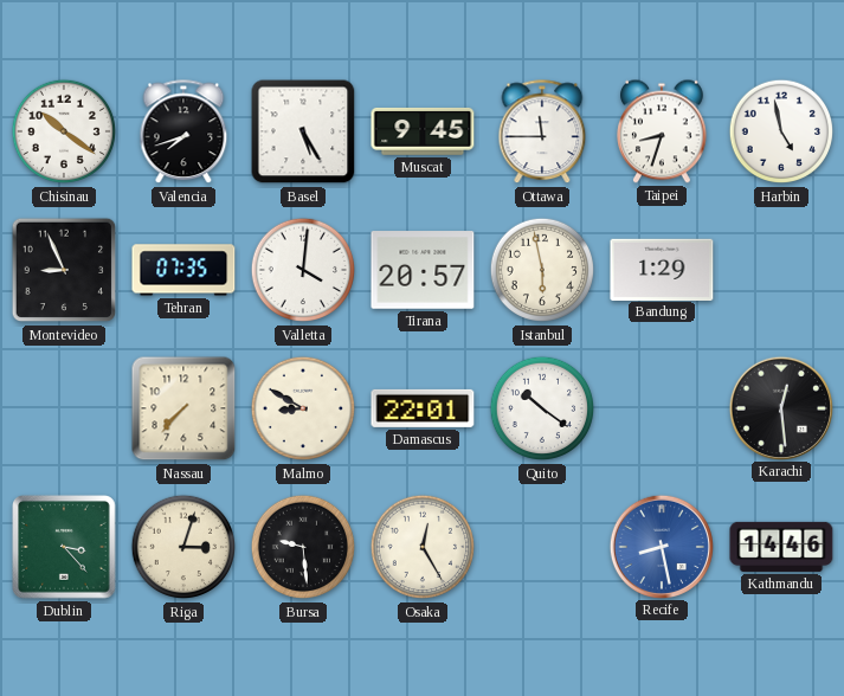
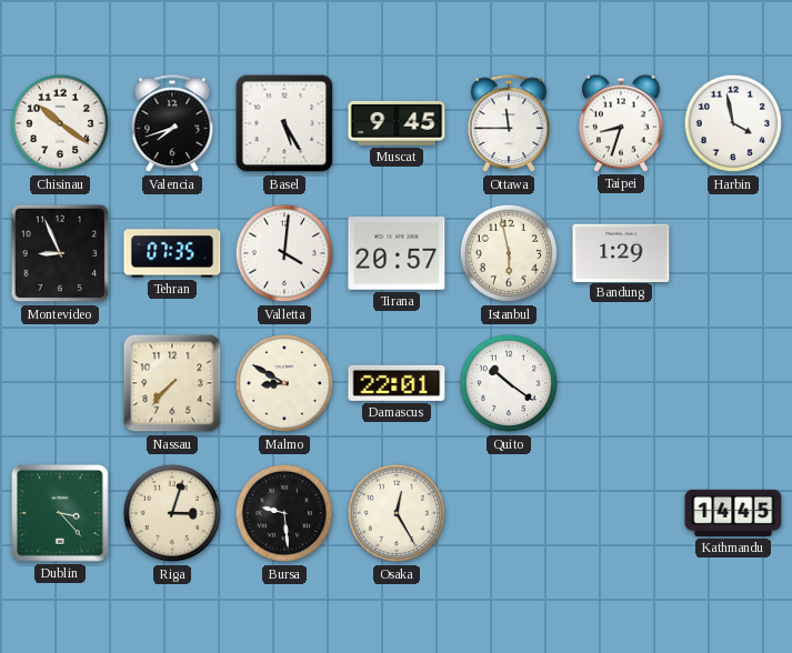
Harbin: 4:58 -> 3:58 (733, 123)
Karachi: 12:29 -> none (780, 407)
Recife: 8:28 -> none (661, 546)
Kathmandu: 14:46 -> 14:45 (733, 513)
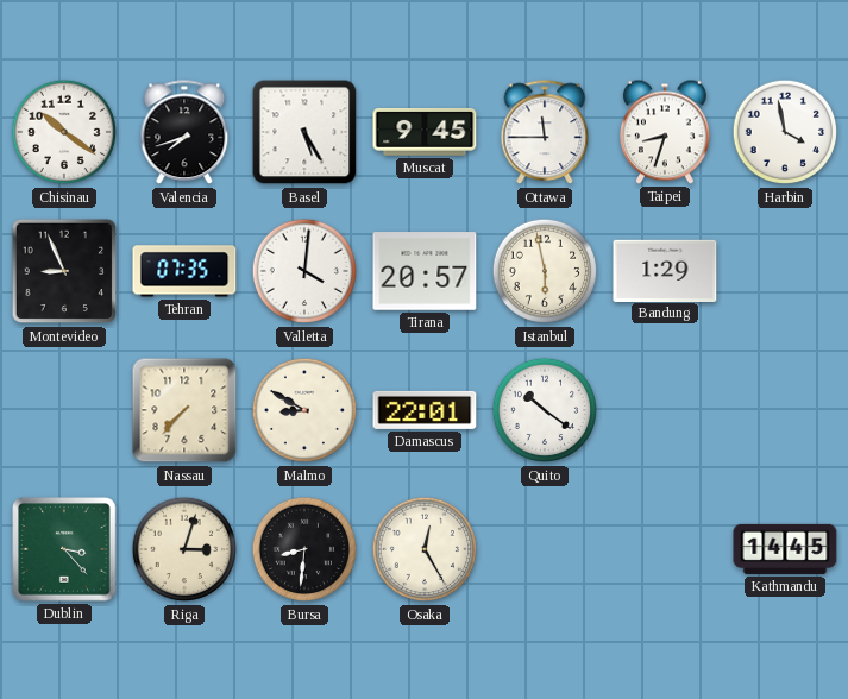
Bursa: 9:29 -> 8:31 (304, 549)
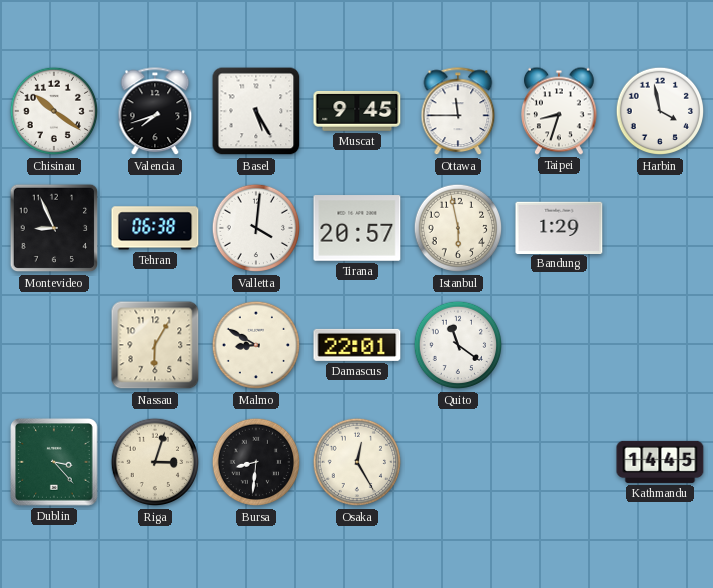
Tehran: 07:35 -> 06:38 (155, 228)
Nassau: 7:37 -> 6:05 (155, 345)
Quito: 10:21 -> 11:21 (458, 345)
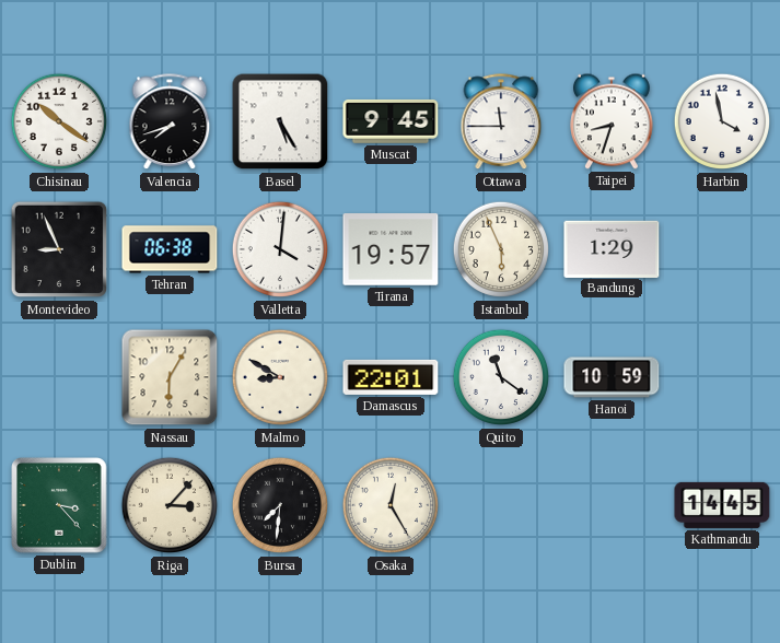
Tirana: 20:57 -> 19:57 (391, 249)
Istanbul: 5:58 -> 5:56 (501, 249)
Hanoi: none -> 10:59 (612, 377)
Riga: 3:03 -> 3:07 (170, 505)
Bursa: 8:31 -> 7:31 (280, 505)
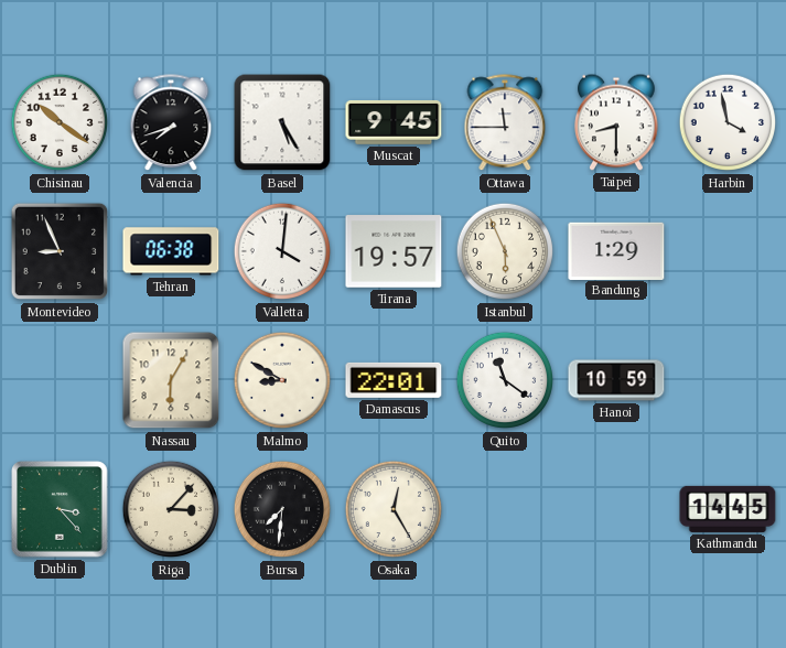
Taipei: 8:33 -> 8:30 (617, 122)
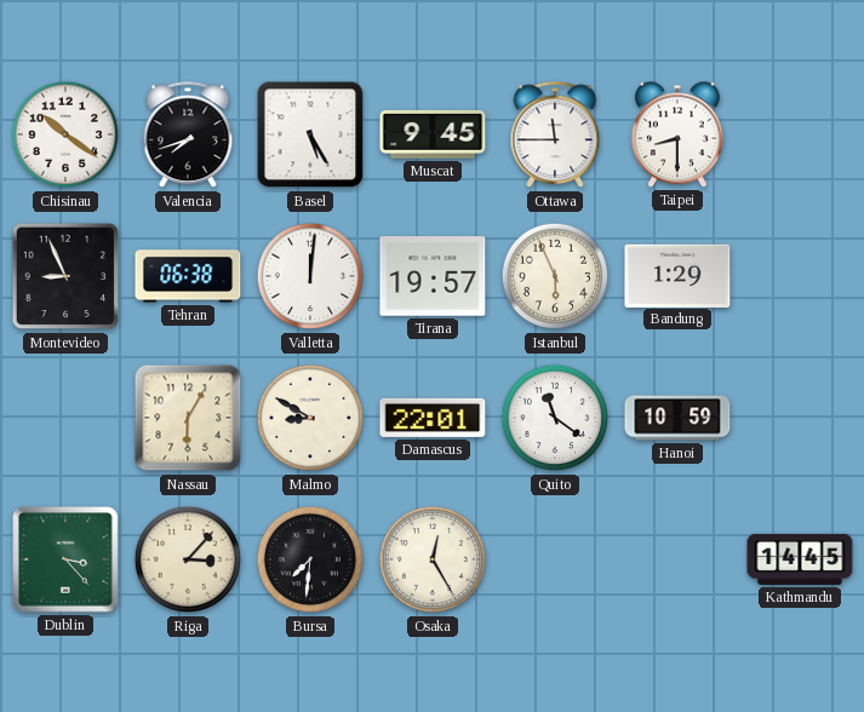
Harbin: 3:58 -> none (728, 122)
Valletta: 4:01 -> 12:01 (310, 276)
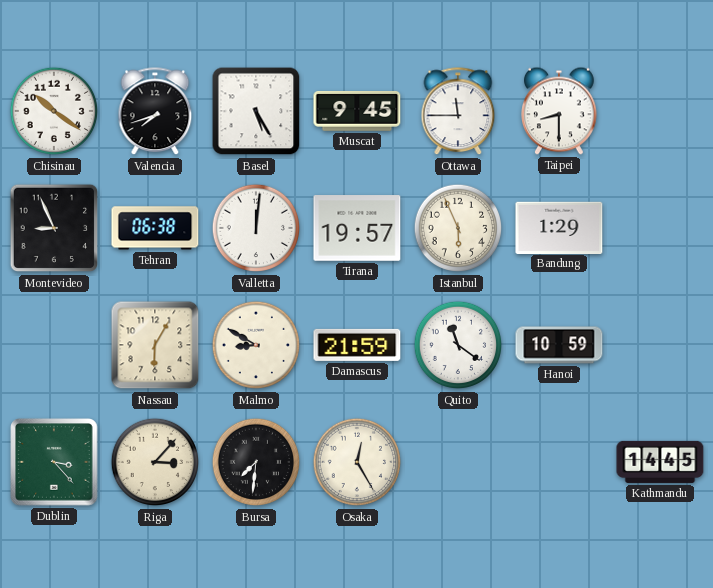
Damascus: 22:01 -> 21:59 (357, 345)
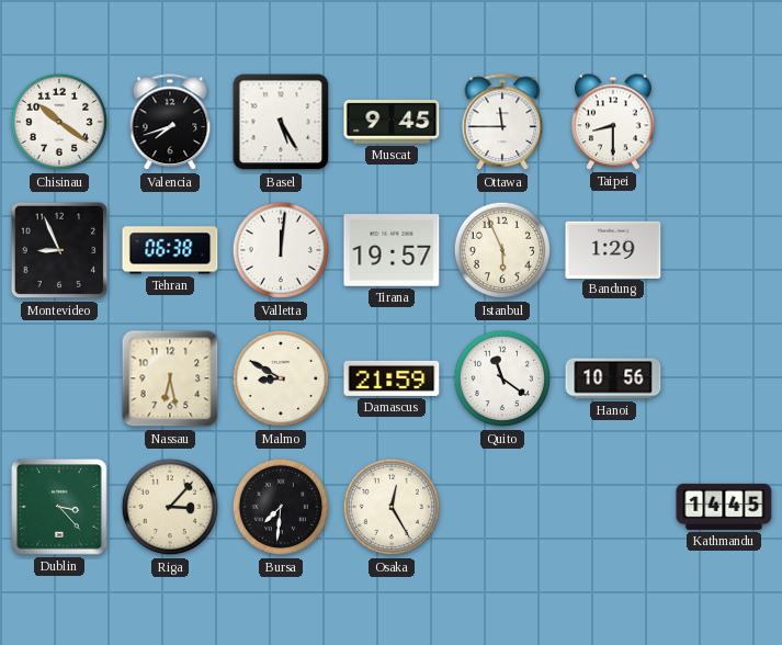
Nassau: 6:05 -> 6:28 (170, 378)
Hanoi: 10:59 -> 10:56 (613, 378)
